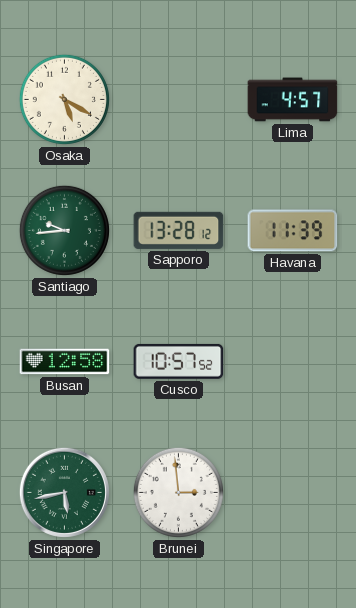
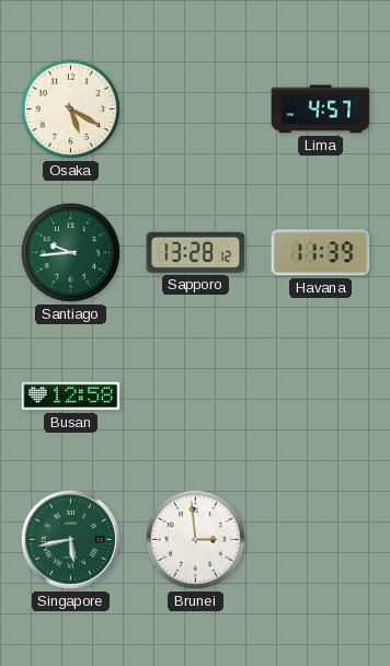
Cusco: 10:57 -> none (179, 361)
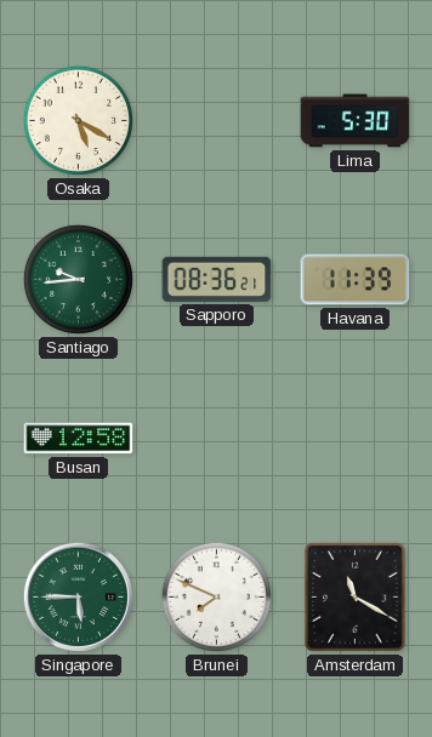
Lima: 4:57 -> 5:30 (356, 121)
Sapporo: 13:28 -> 08:36 (217, 279)
Singapore: 5:43 -> 5:45 (78, 596)
Brunei: 2:59 -> 7:49 (216, 596)
Amsterdam: none -> 11:20 (356, 598)
